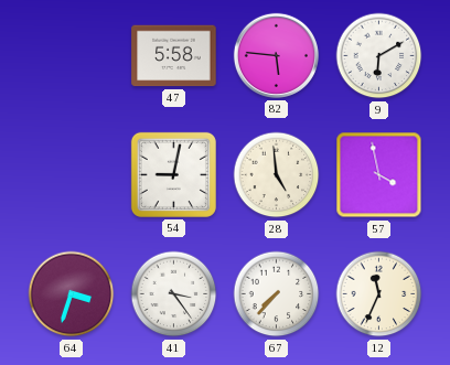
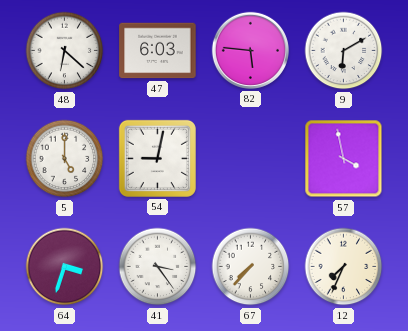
48: none -> 6:22 (65, 51)
47: 5:58 -> 6:03 (158, 51)
5: none -> 5:00 (65, 159)
28: 4:59 -> none (277, 175)
12: 11:34 -> 7:34 (344, 267)
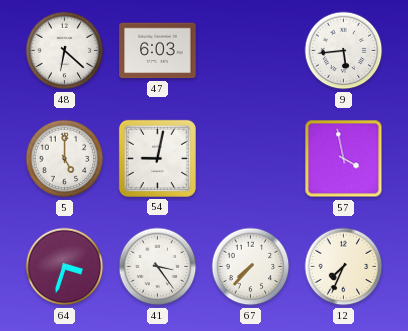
82: 5:46 -> none (250, 50)
9: 6:10 -> 5:44 (344, 51)
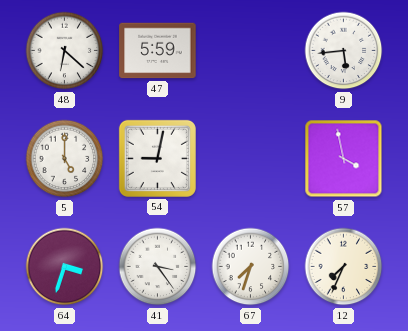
47: 6:03 -> 5:59 (158, 51)
67: 7:37 -> 7:33 (251, 267)
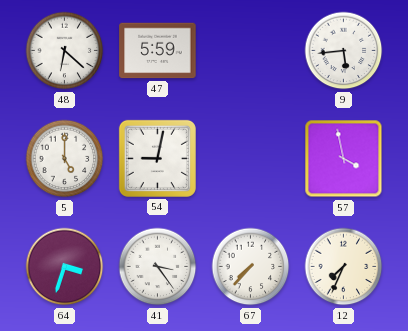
67: 7:33 -> 7:37 (251, 267)
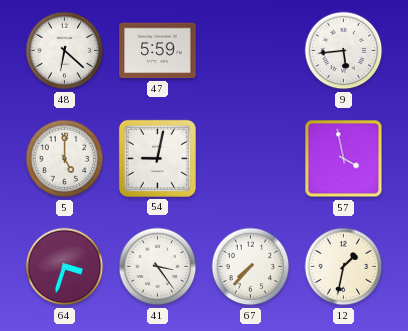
12: 7:34 -> 1:32 (344, 267)
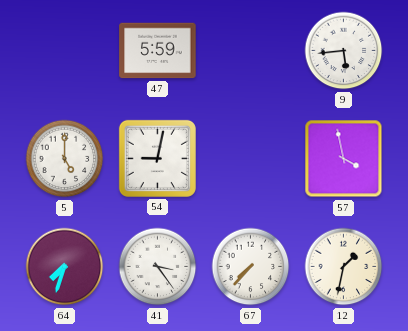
48: 6:22 -> none (65, 51)
64: 3:33 -> 7:33 (65, 267)
